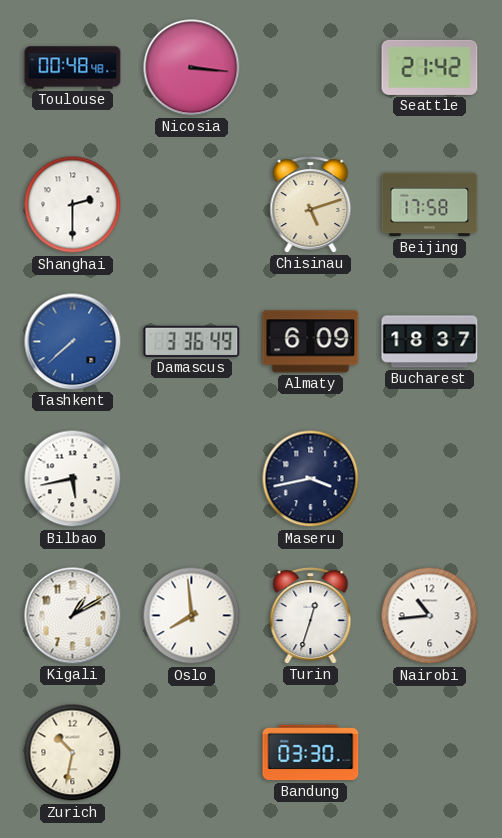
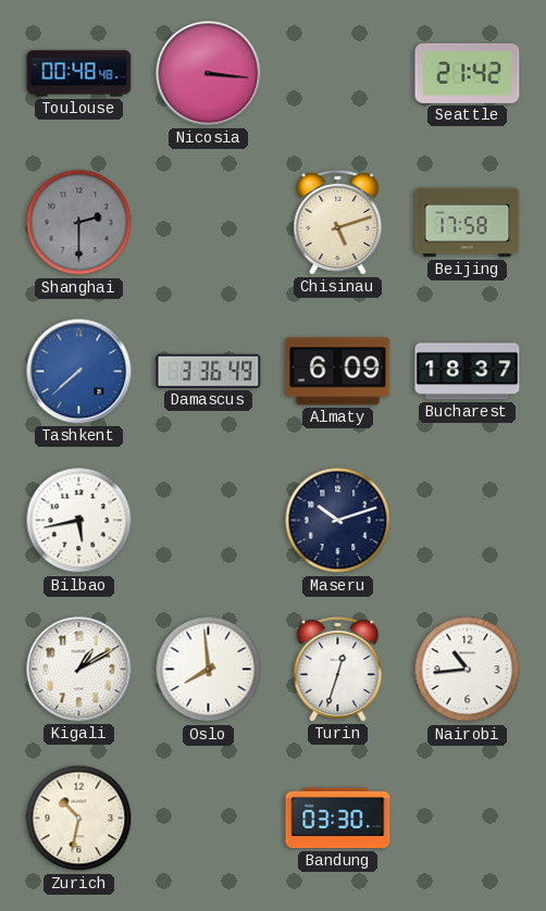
Shanghai dial: white -> grey (79, 223)
Maseru: 3:43 -> 10:12 (338, 521)
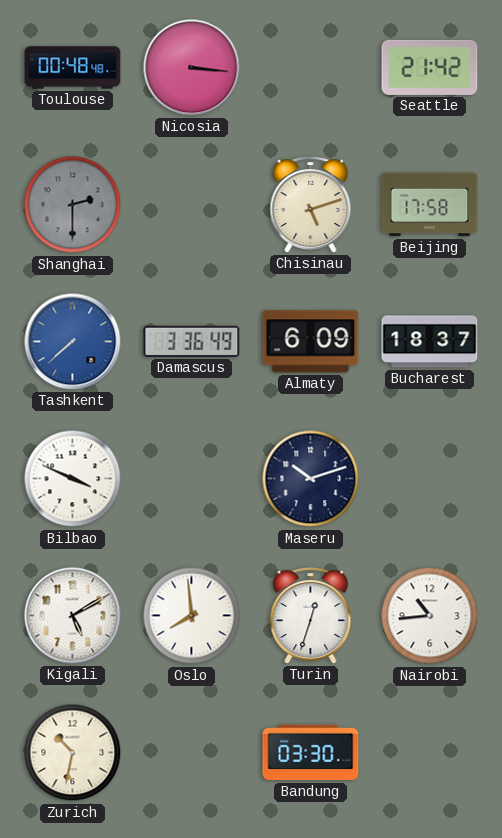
Bilbao: 5:43 -> 3:49 (73, 479)
Kigali: 1:10 -> 5:10 (73, 616)
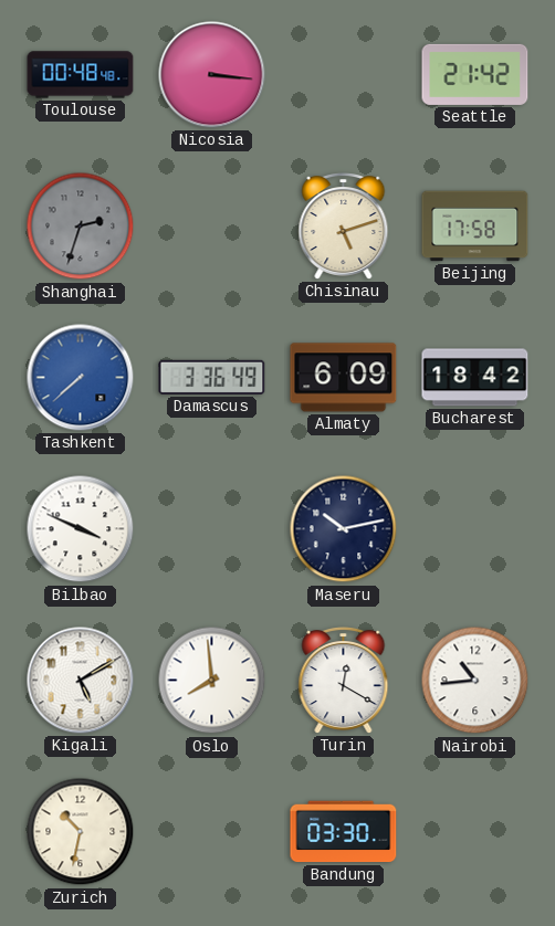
Shanghai: 2:30 -> 2:33 (81, 227)
Bucharest: 18:37 -> 18:42 (475, 378)
Maseru: 10:12 -> 10:13 (344, 529)
Turin: 12:33 -> 12:20 (344, 681)
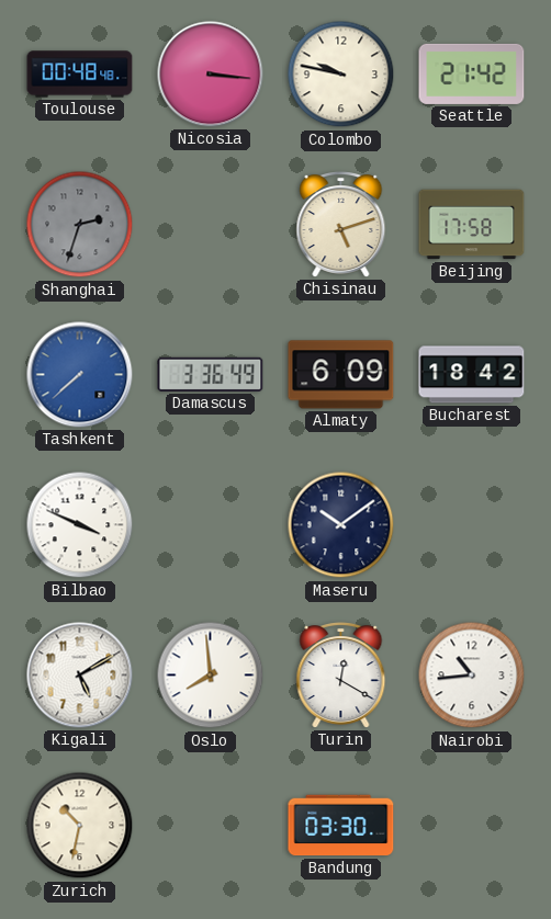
Colombo: none -> 9:47 (341, 75)
Maseru: 10:13 -> 10:09 (341, 525)
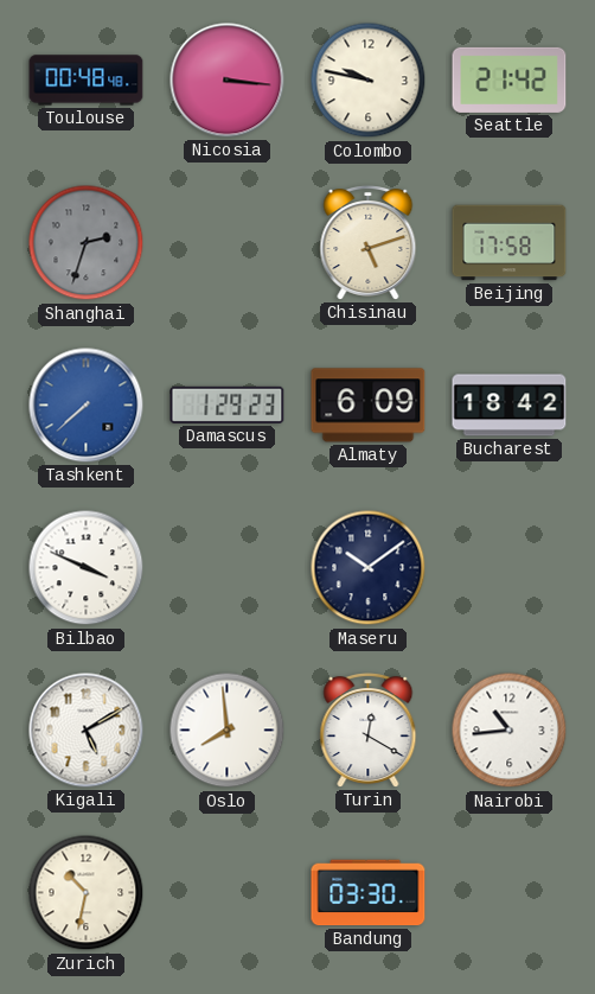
Damascus: 3:36 -> 1:29 (228, 404)
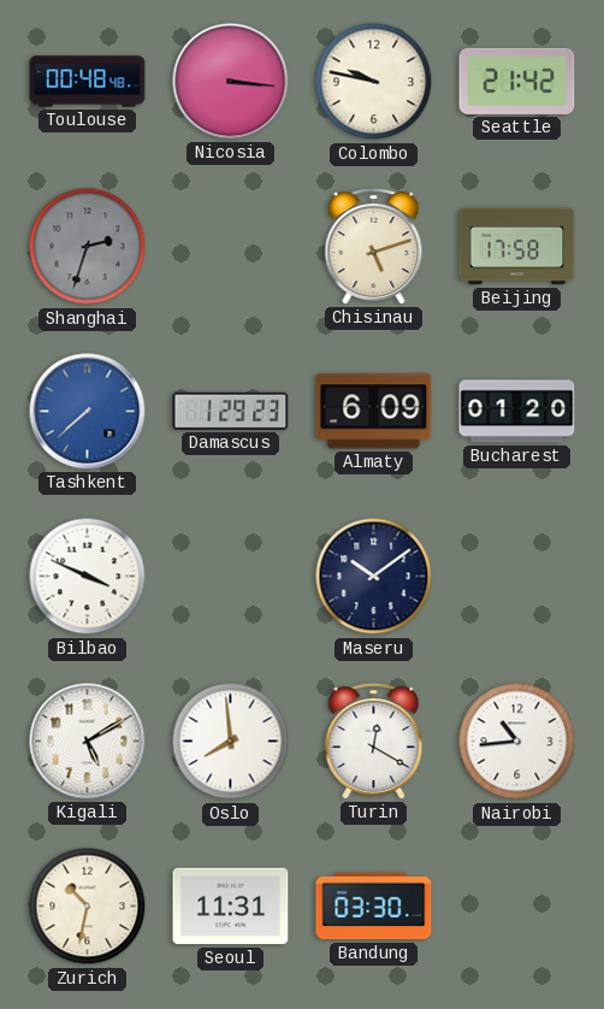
Bucharest: 18:42 -> 01:20 (517, 412)
Seoul: none -> 11:31 (231, 907)
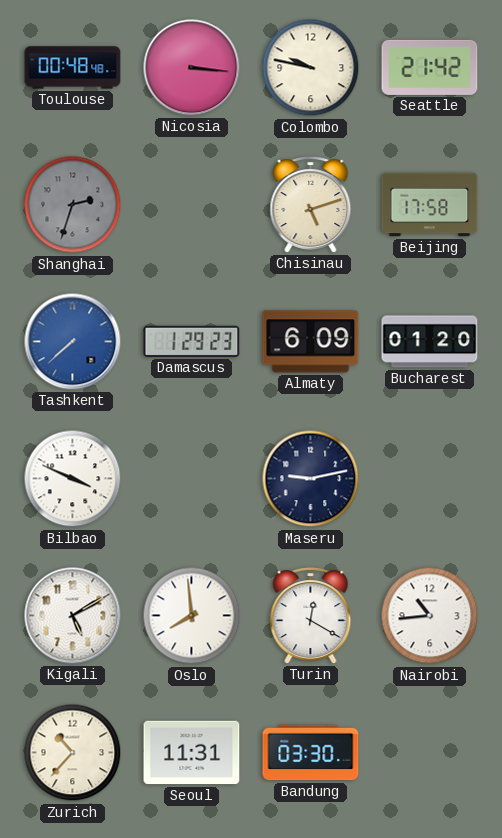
Maseru: 10:09 -> 9:13 (311, 479)
Zurich: 10:32 -> 10:37 (73, 753)
